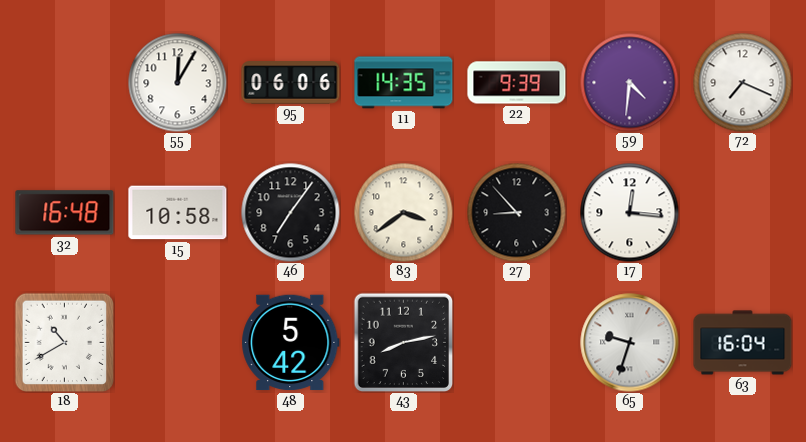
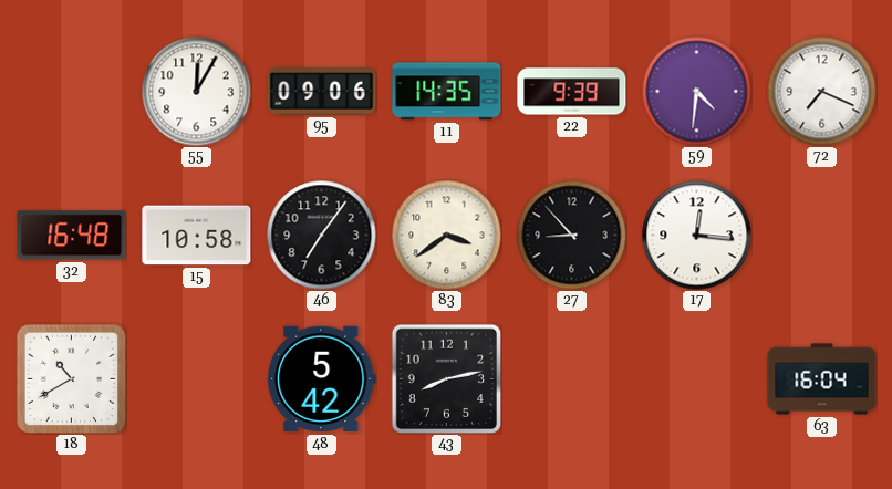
95: 06:06 -> 09:06 (322, 92)
65: 9:33 -> none (630, 343)
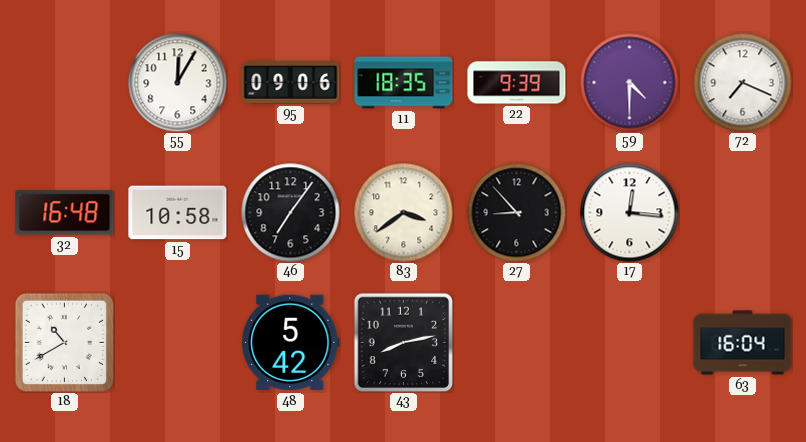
11: 14:35 -> 18:35 (404, 83)
59: 4:31 -> 4:30 (630, 83)
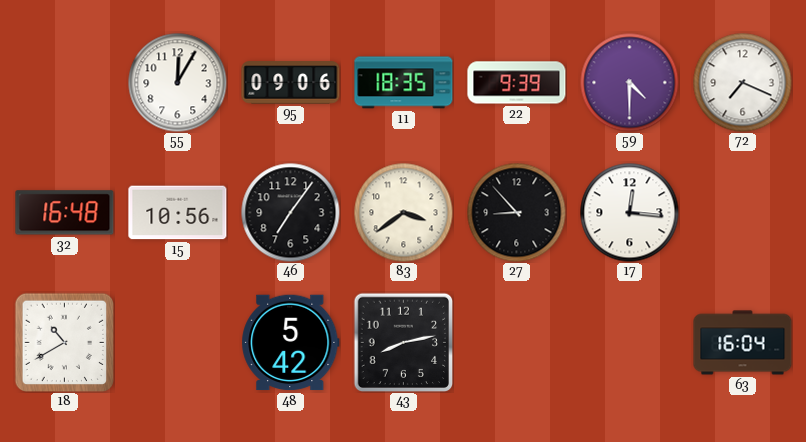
15: 10:58 -> 10:56 (178, 213)
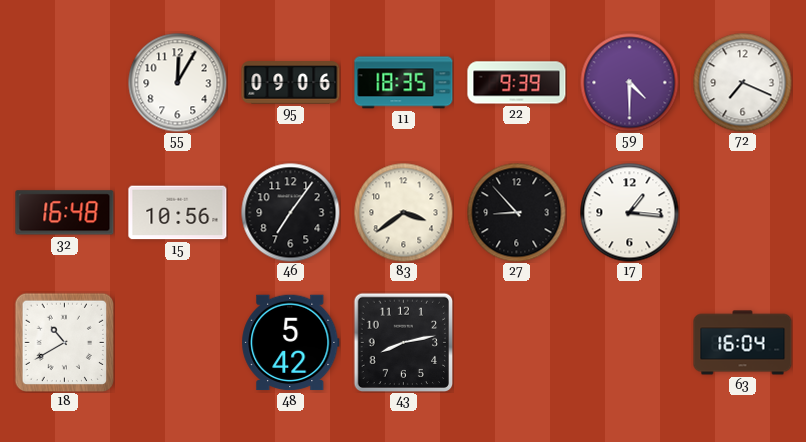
17: 12:16 -> 1:16 (630, 213)
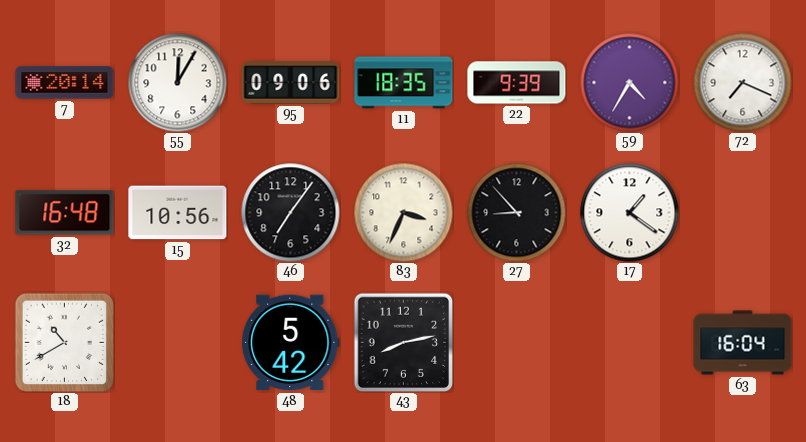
7: none -> 20:14 (65, 83)
59: 4:30 -> 4:35 (630, 83)
83: 3:39 -> 3:34 (404, 213)
17: 1:16 -> 1:21 (630, 213)
